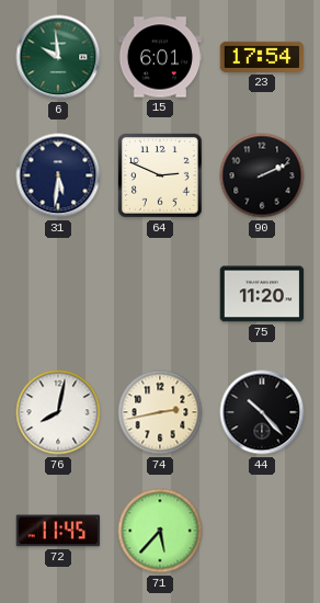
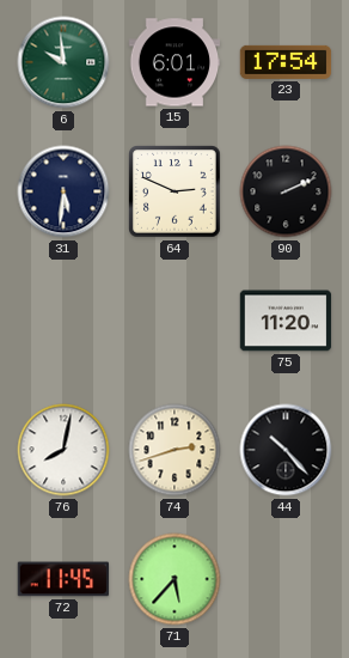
74: 2:43 -> 2:42 (174, 450)
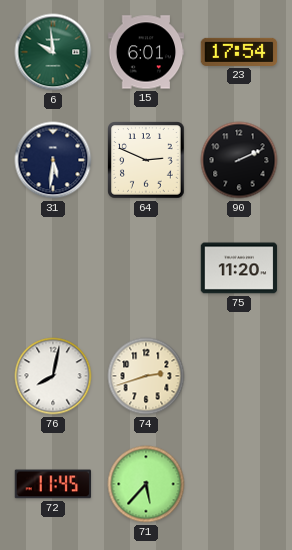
44: 10:23 -> none (286, 450)
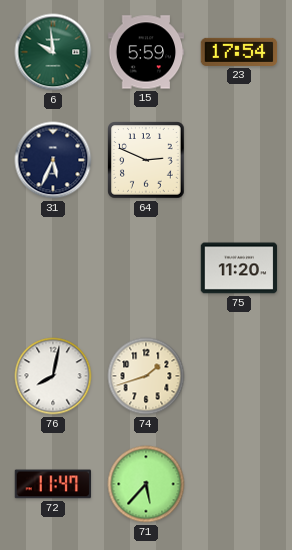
15: 6:01 -> 5:59 (146, 52)
31: 5:31 -> 5:34 (53, 160)
90: 2:11 -> none (239, 160)
74: 2:42 -> 1:42 (146, 376)
72: 11:45 -> 11:47 (53, 484)
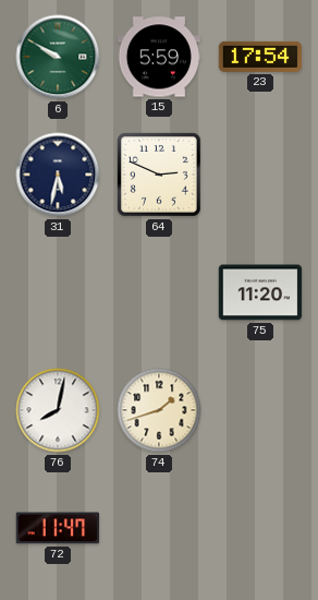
6: 9:59 -> 9:50 (58, 57)
31: 5:34 -> 5:32 (58, 175)
71: 5:37 -> none (146, 484)
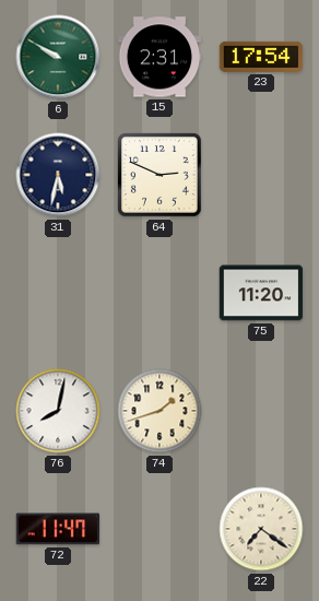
15: 5:59 -> 2:31 (159, 57)
22: none -> 7:21 (261, 529)
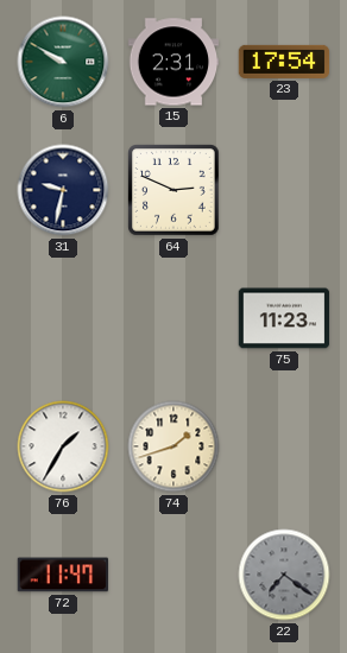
31: 5:32 -> 9:32 (63, 190)
75: 11:20 -> 11:23 (284, 318)
76: 8:02 -> 1:35 (63, 446)
22 dial: cream -> grey (284, 575)
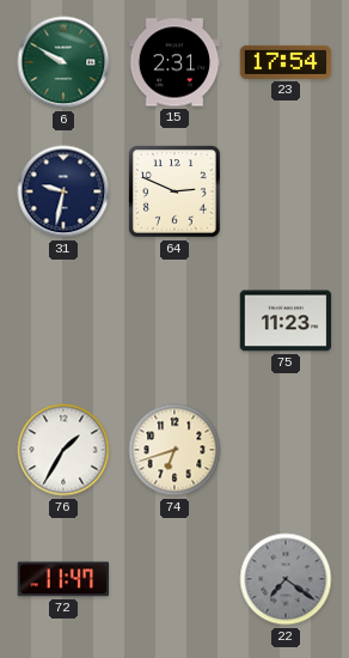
74: 1:42 -> 6:42 (174, 450)
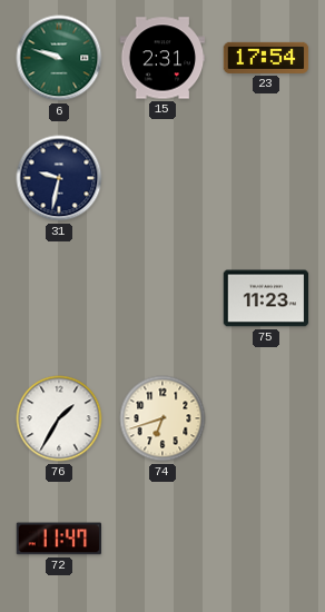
6: 9:50 -> 9:48 (59, 58)
64: 2:49 -> none (174, 191)
22: 7:21 -> none (286, 579)
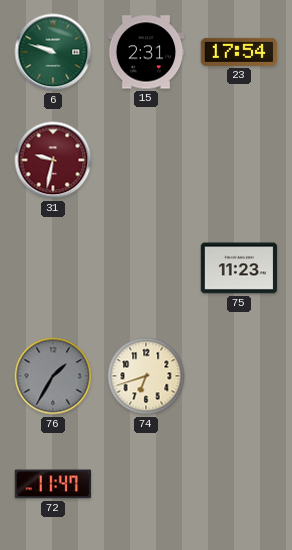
31 dial: navy -> burgundy (53, 160)
76 dial: white -> grey (53, 376)
